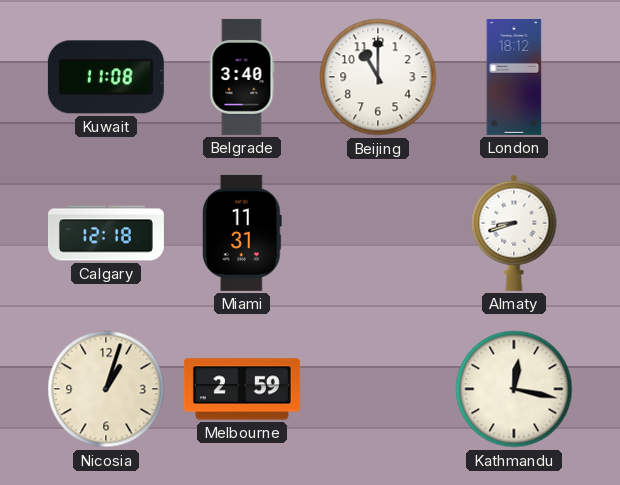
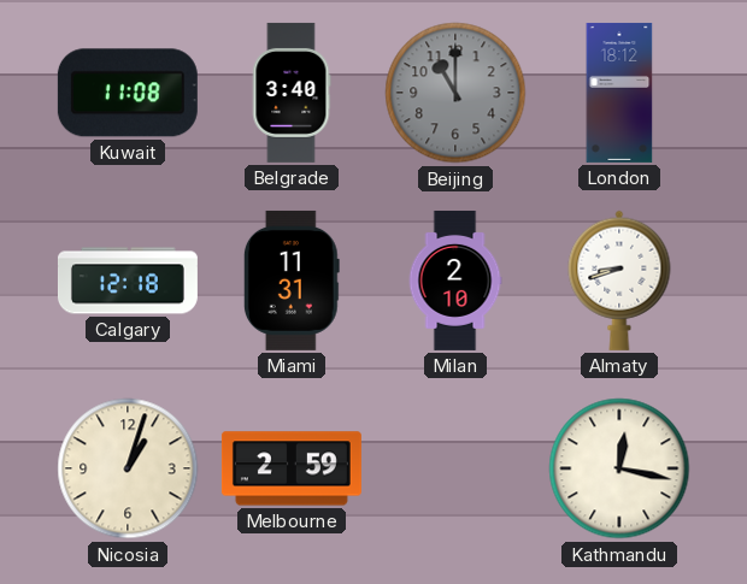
Beijing dial: white -> grey (455, 93)
Milan: none -> 2:10 (455, 281)
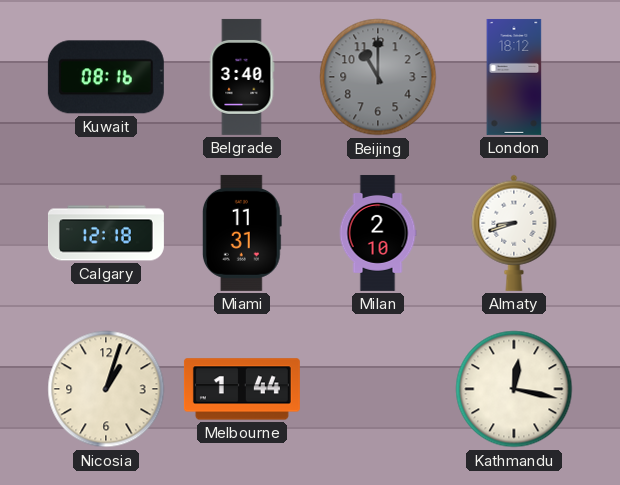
Kuwait: 11:08 -> 08:16 (106, 77)
Melbourne: 2:59 -> 1:44 (242, 389)
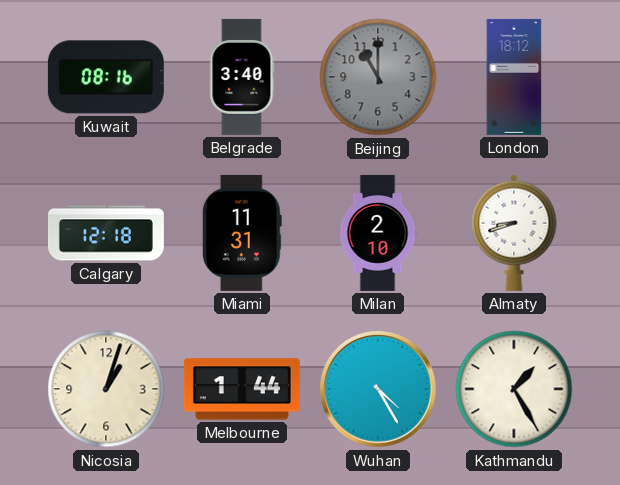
Wuhan: none -> 4:25 (379, 390)
Kathmandu: 12:17 -> 1:25 (514, 389)
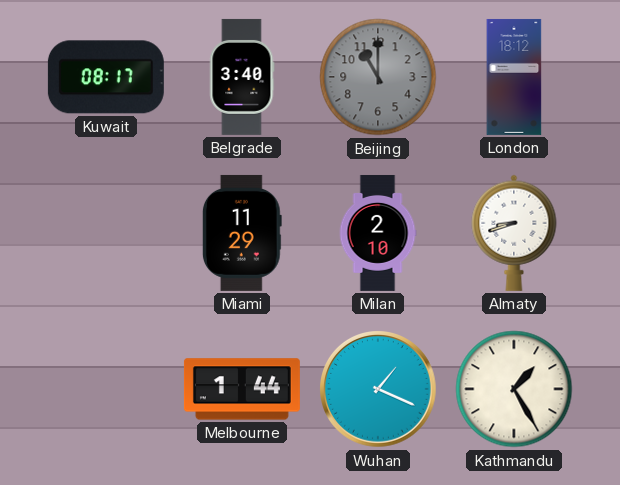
Kuwait: 08:16 -> 08:17 (106, 77)
Calgary: 12:18 -> none (106, 233)
Miami: 11:31 -> 11:29 (242, 233)
Nicosia: 1:03 -> none (106, 389)
Wuhan: 4:25 -> 1:19 (379, 390)
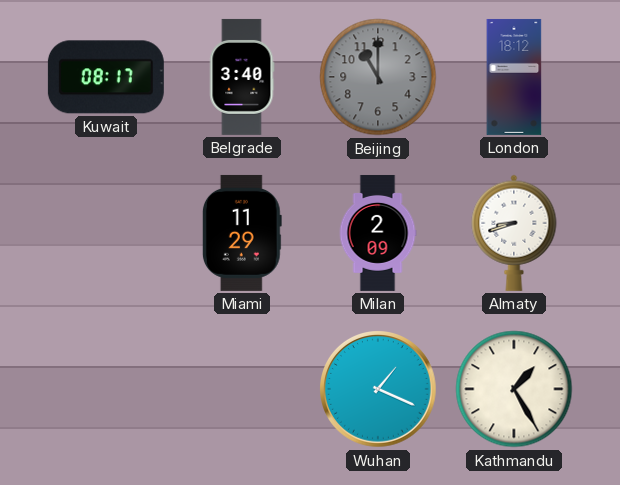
Milan: 2:10 -> 2:09 (378, 233)
Melbourne: 1:44 -> none (242, 389)
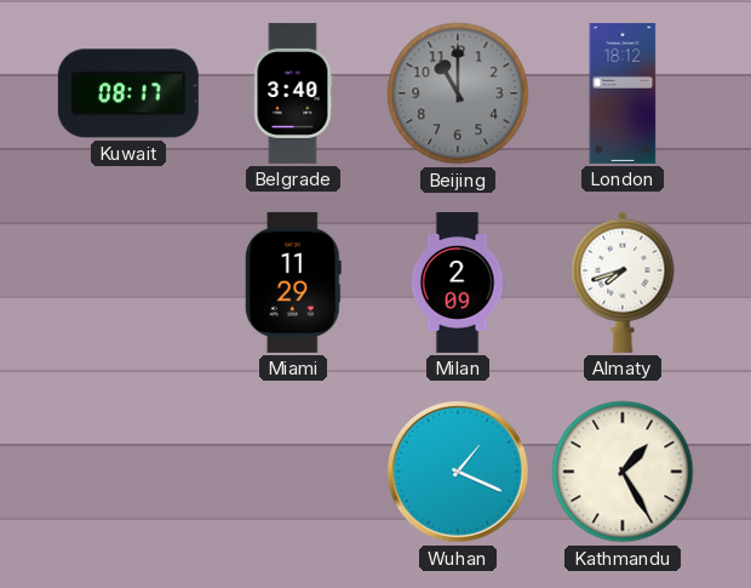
Almaty: 8:42 -> 7:42 (623, 282)
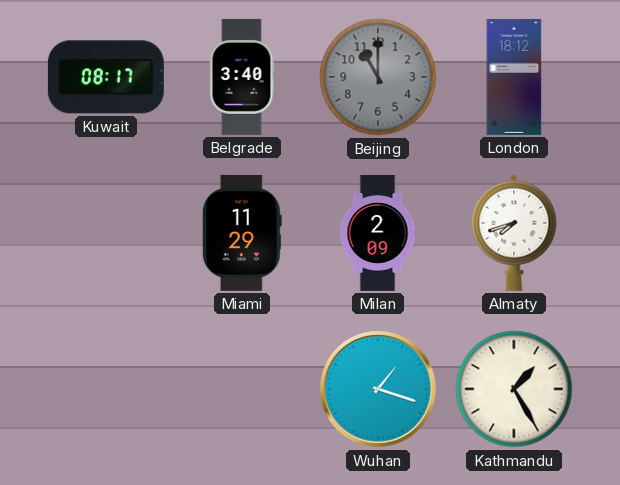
Wuhan: 1:19 -> 1:18 (379, 390)
